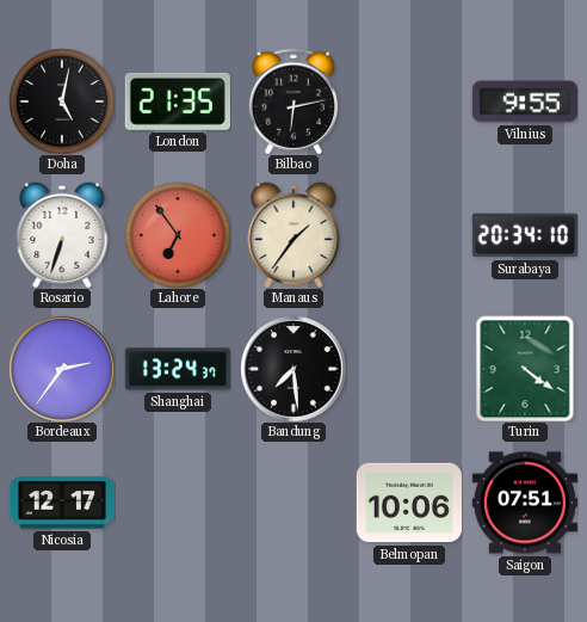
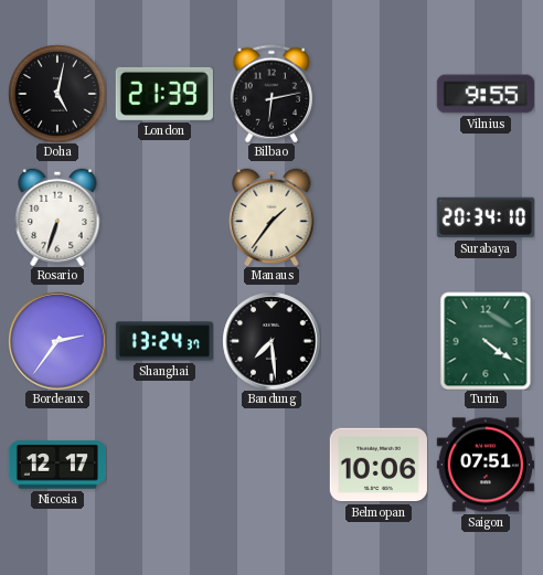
London: 21:35 -> 21:39 (164, 94)
Lahore: 6:54 -> none (178, 235)
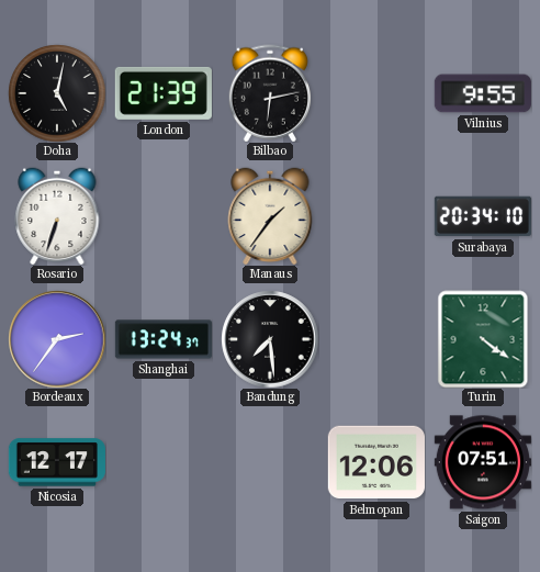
Belmopan: 10:06 -> 12:06 (376, 462)
